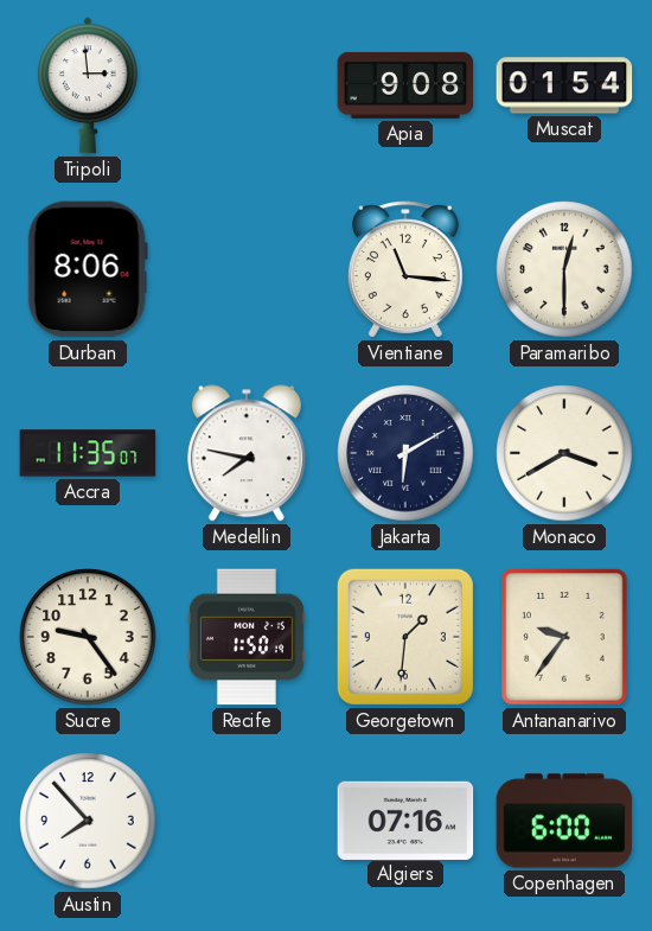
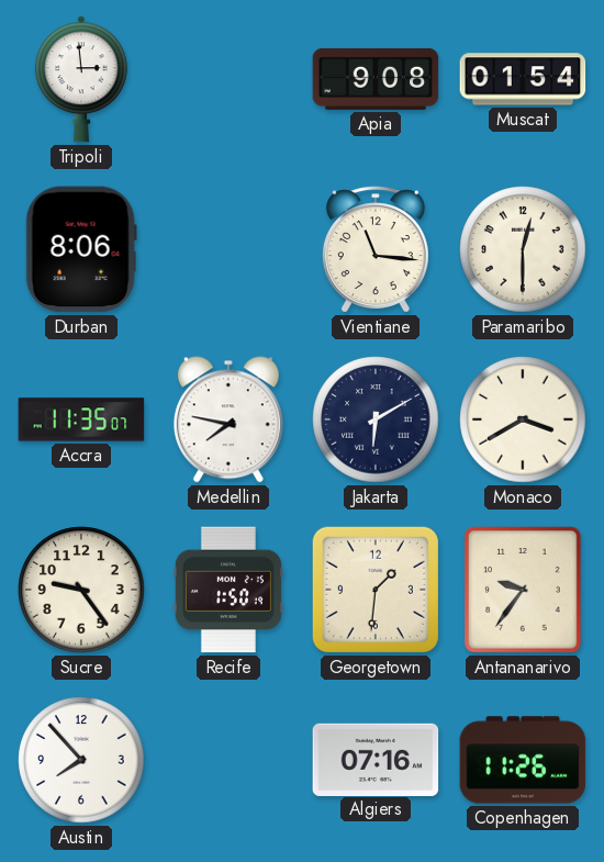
Copenhagen: 6:00 -> 11:26 (523, 760)
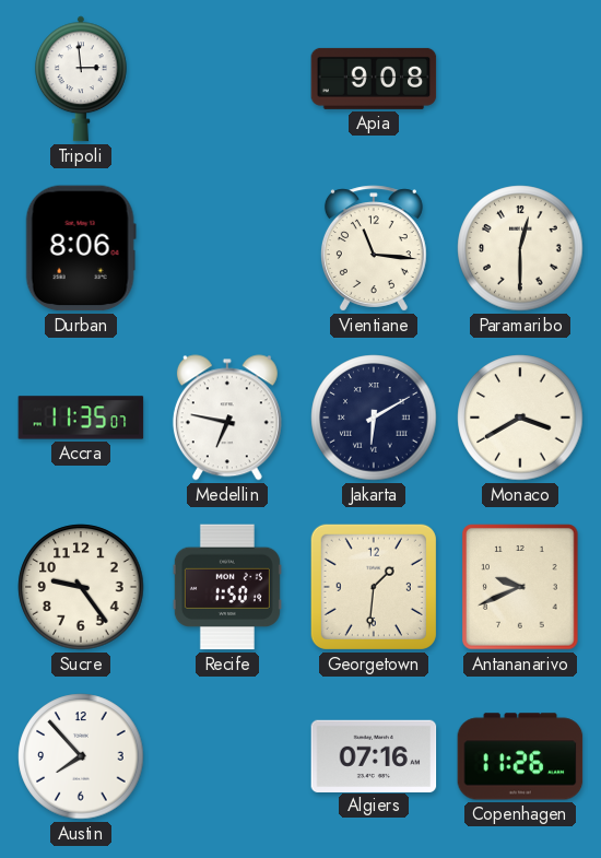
Muscat: 01:54 -> none (523, 79)
Medellin: 7:47 -> 6:47 (227, 418)
Antananarivo: 9:36 -> 9:41 (520, 587)
